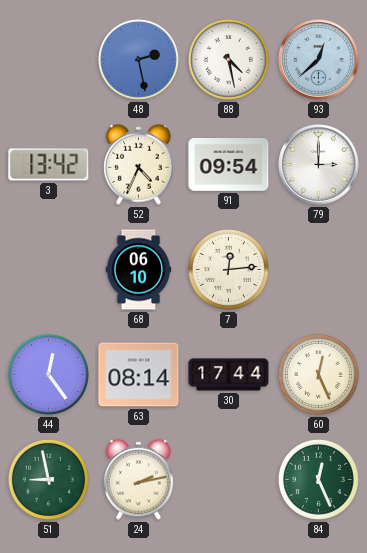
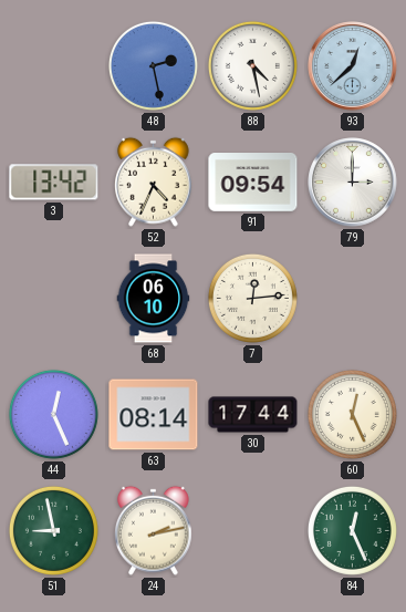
44: 12:24 -> 12:26 (53, 414)
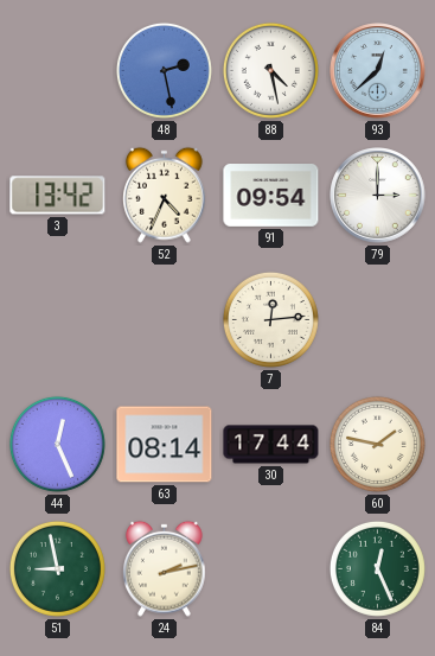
68: 06:10 -> none (154, 299)
60: 12:26 -> 1:47 (377, 444)
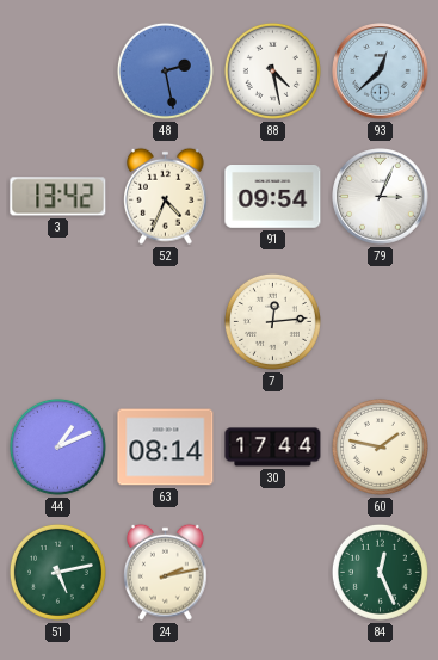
79: 3:00 -> 3:04 (381, 197)
44: 12:26 -> 1:11 (57, 446)
51: 8:58 -> 5:13 (57, 572)
